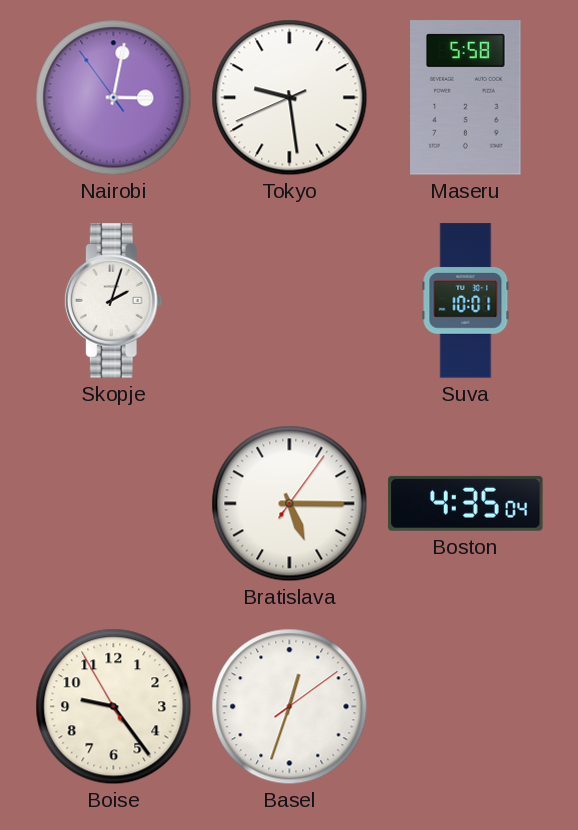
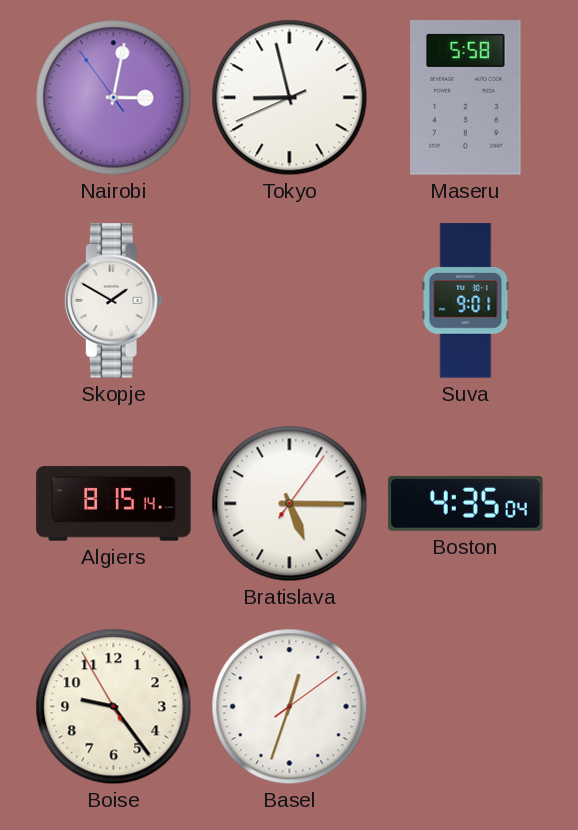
Tokyo: 9:28 -> 8:57 (290, 98)
Skopje: 2:03 -> 1:50 (113, 301)
Suva: 10:01 -> 9:01 (466, 301)
Algiers: none -> 8:15 (114, 504)
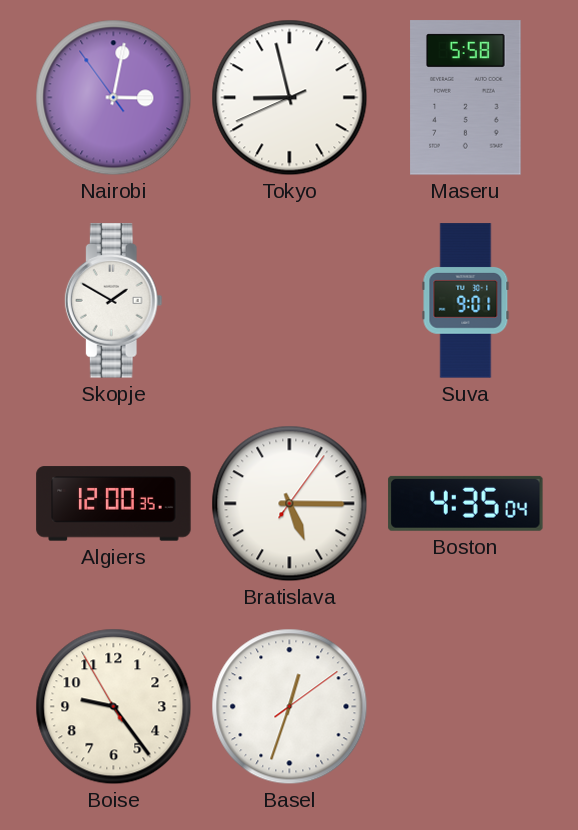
Algiers: 8:15 -> 12:00 (114, 504)
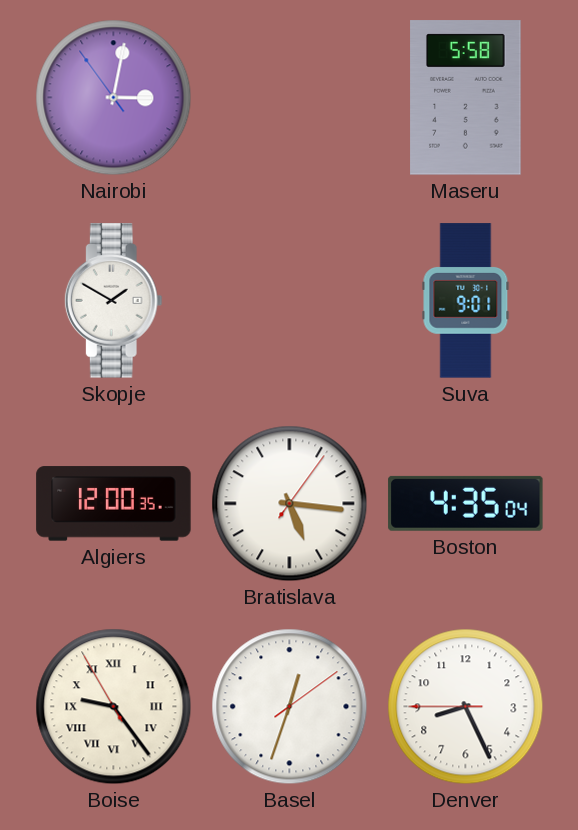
Tokyo: 8:57 -> none (290, 98)
Bratislava: 5:15 -> 5:16 (290, 504)
Boise numerals: Arabic -> Roman (114, 707)
Denver: none -> 8:25 (466, 707)
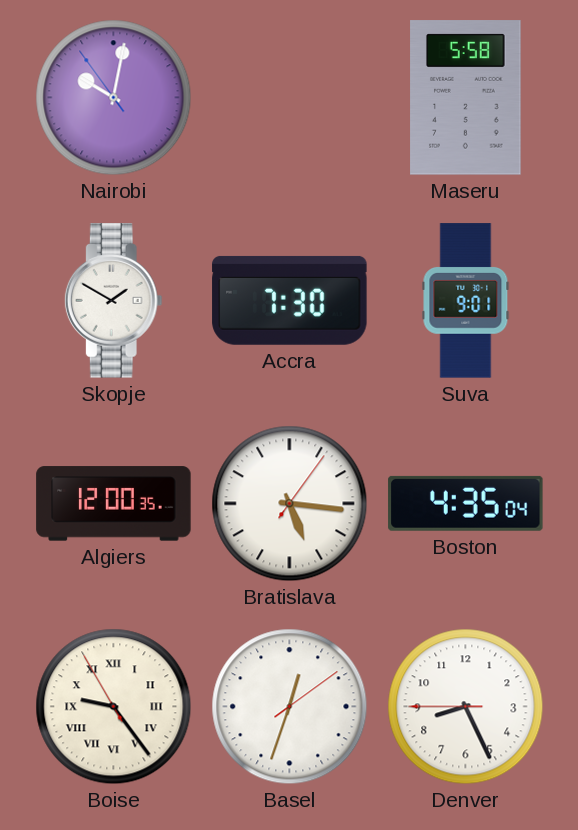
Nairobi: 3:01 -> 10:01 (114, 98)
Accra: none -> 7:30 (290, 300)
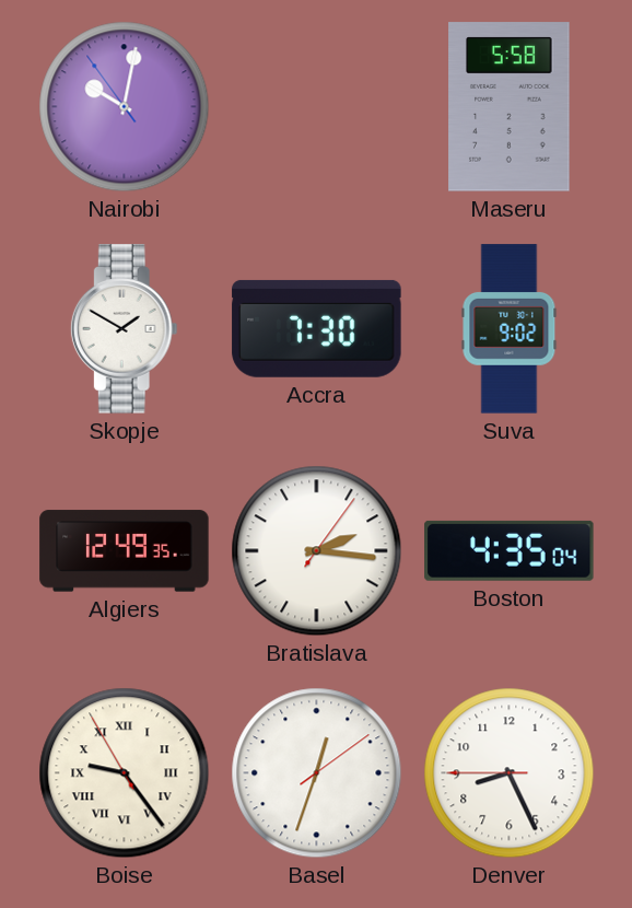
Suva: 9:01 -> 9:02 (510, 329)
Algiers: 12:00 -> 12:49 (125, 551)
Bratislava: 5:16 -> 2:16 (317, 551)
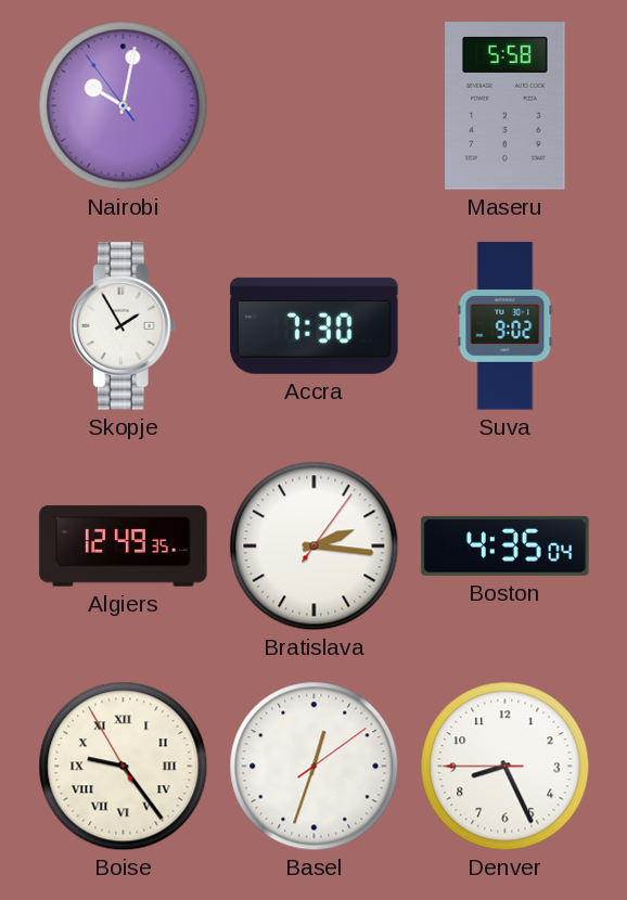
Skopje: 1:50 -> 1:55 (123, 326)
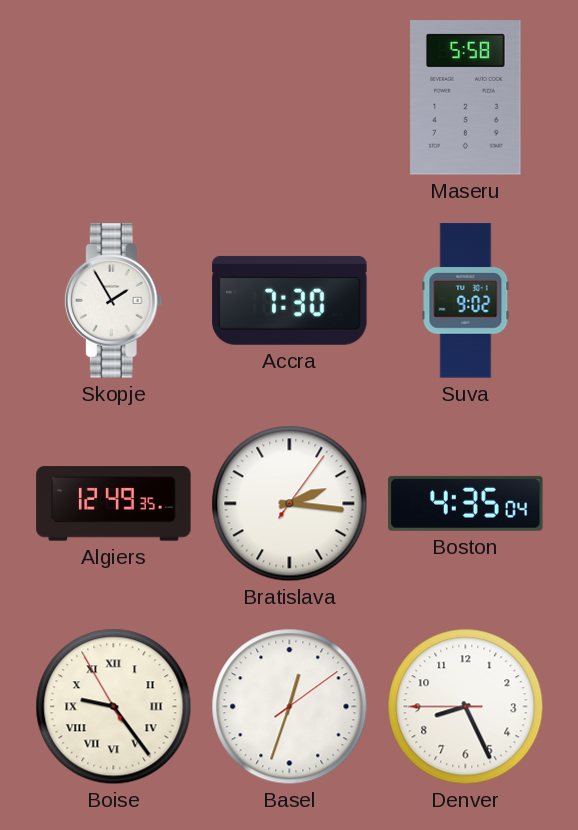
Nairobi: 10:01 -> none (124, 106)
